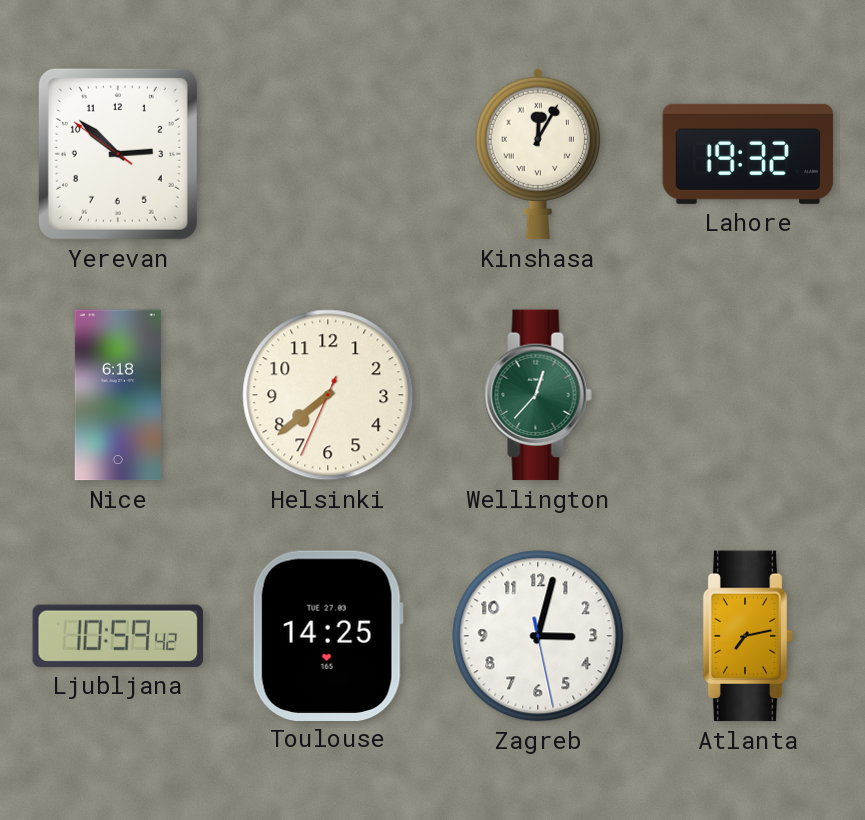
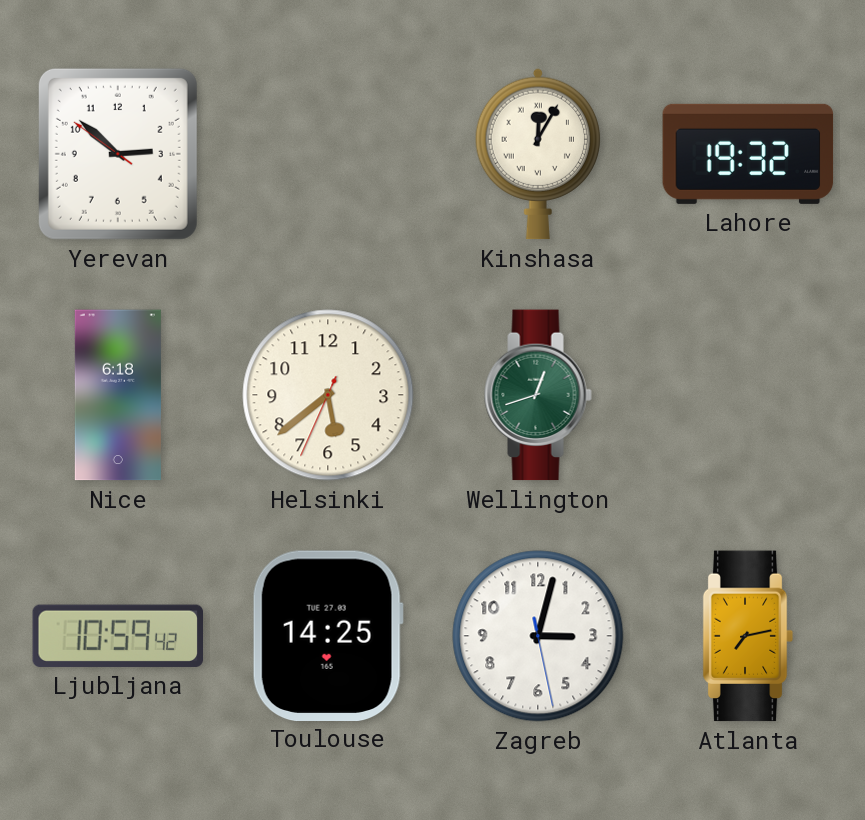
Helsinki: 7:38 -> 5:38 (328, 395)
Wellington: 12:37 -> 12:42 (538, 395)
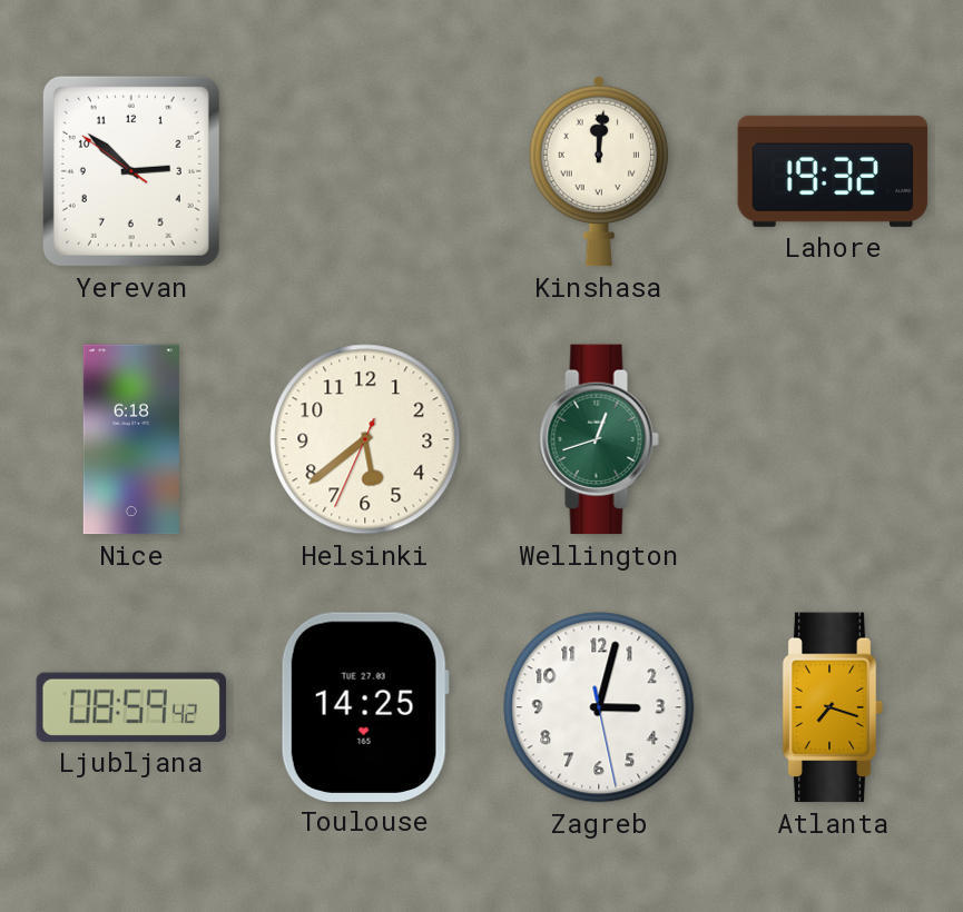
Kinshasa: 12:05 -> 12:01 (598, 171)
Ljubljana: 10:59 -> 08:59 (131, 707)
Atlanta: 7:13 -> 7:18 (833, 707)
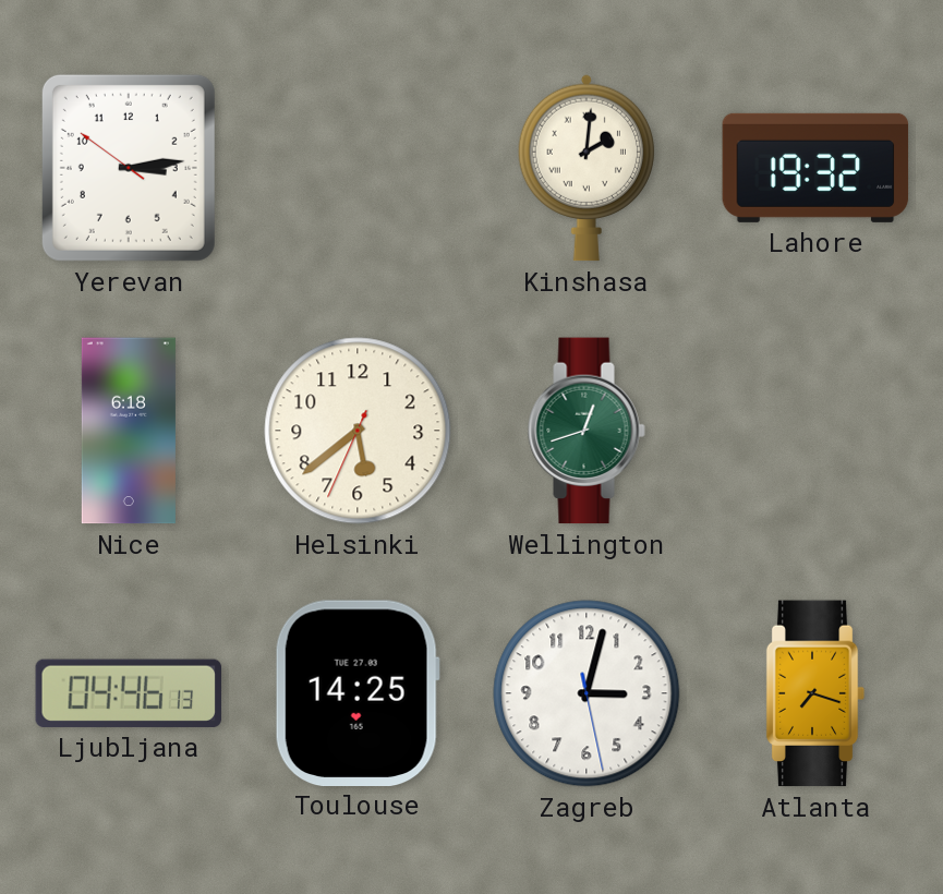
Yerevan: 2:51 -> 3:13 (129, 168)
Kinshasa: 12:01 -> 2:01 (585, 168)
Ljubljana: 08:59 -> 04:46 (129, 693)
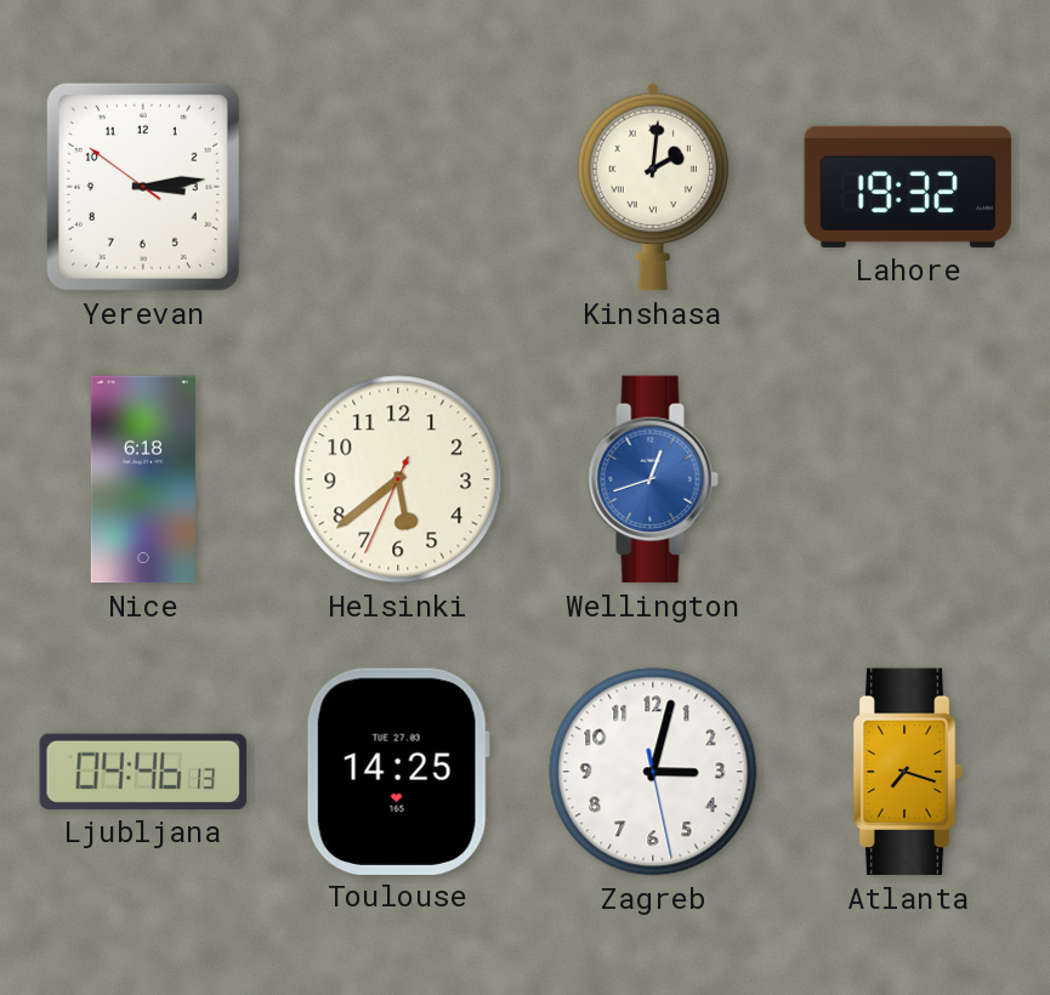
Wellington dial: green -> blue (653, 479)
